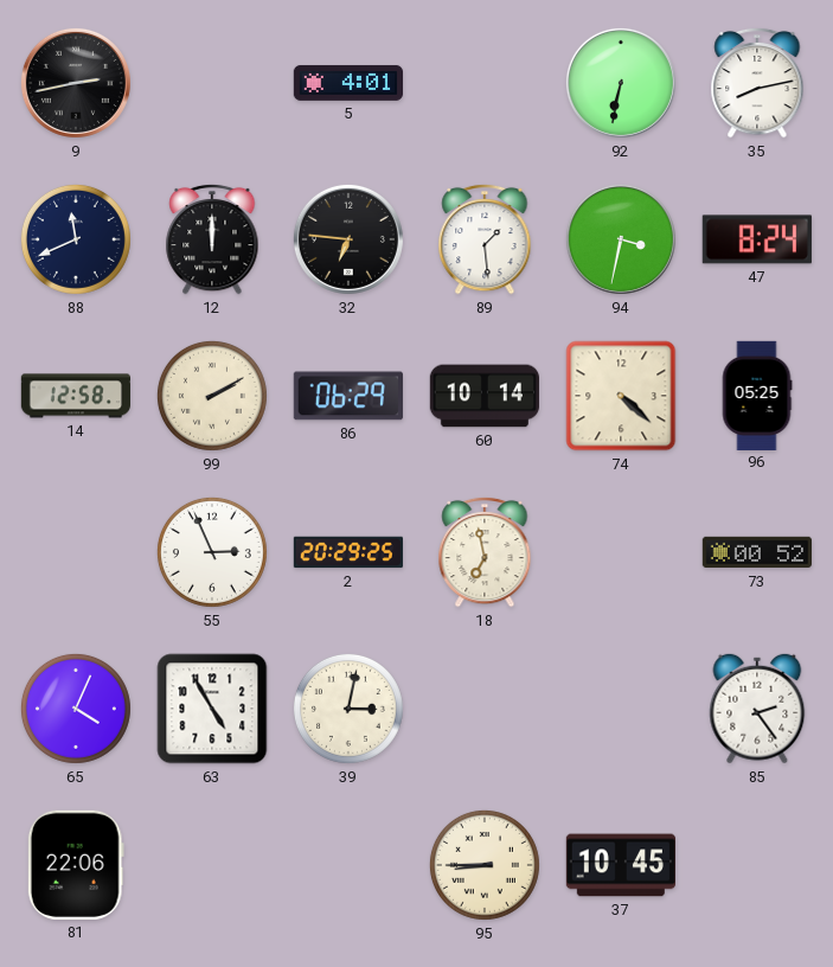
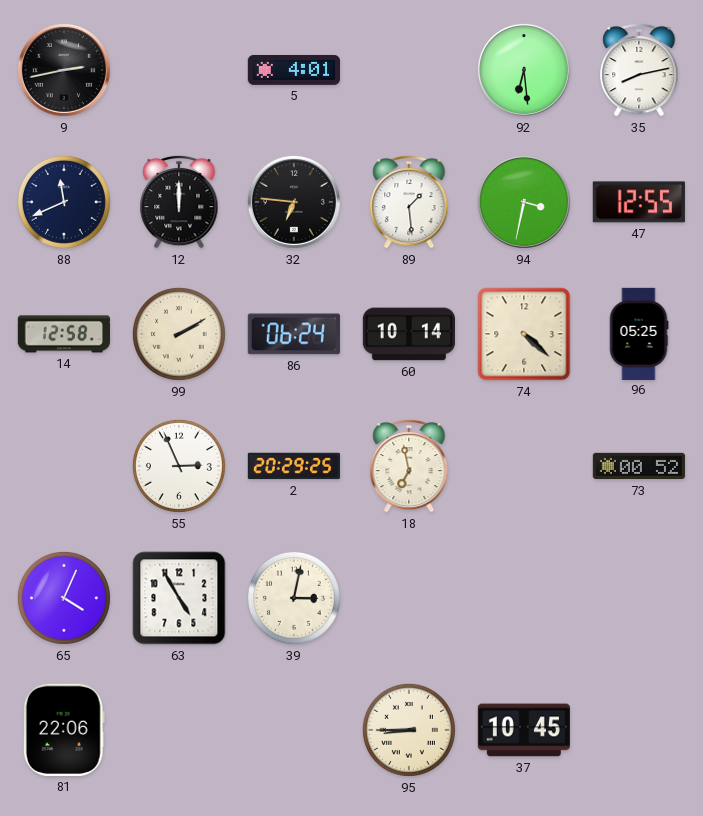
92: 6:32 -> 6:29 (524, 70)
47: 8:24 -> 12:55 (639, 202)
86: 06:29 -> 06:24 (294, 334)
85: 2:24 -> none (757, 709)
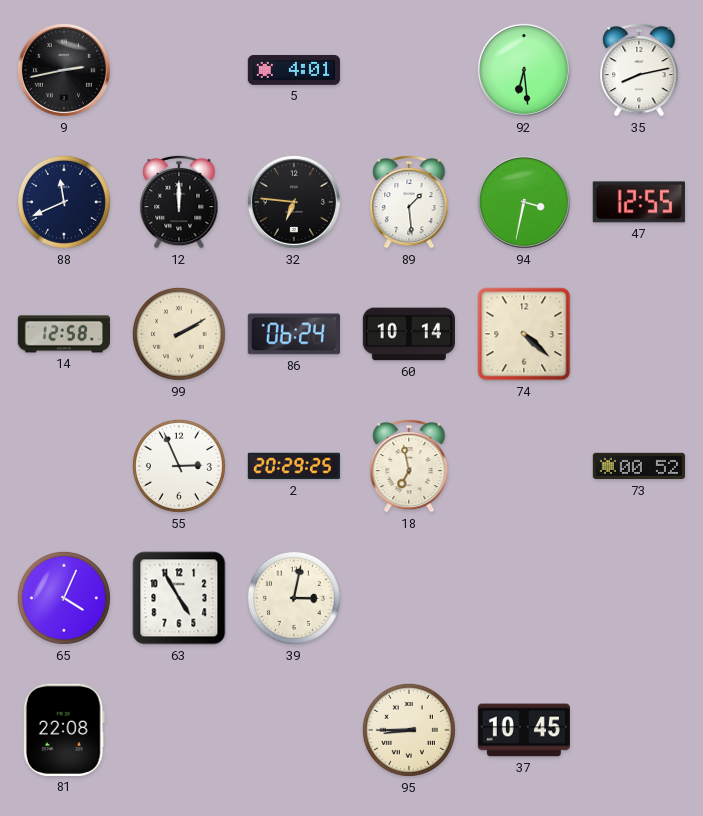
96: 05:25 -> none (639, 333)
81: 22:06 -> 22:08 (64, 730)
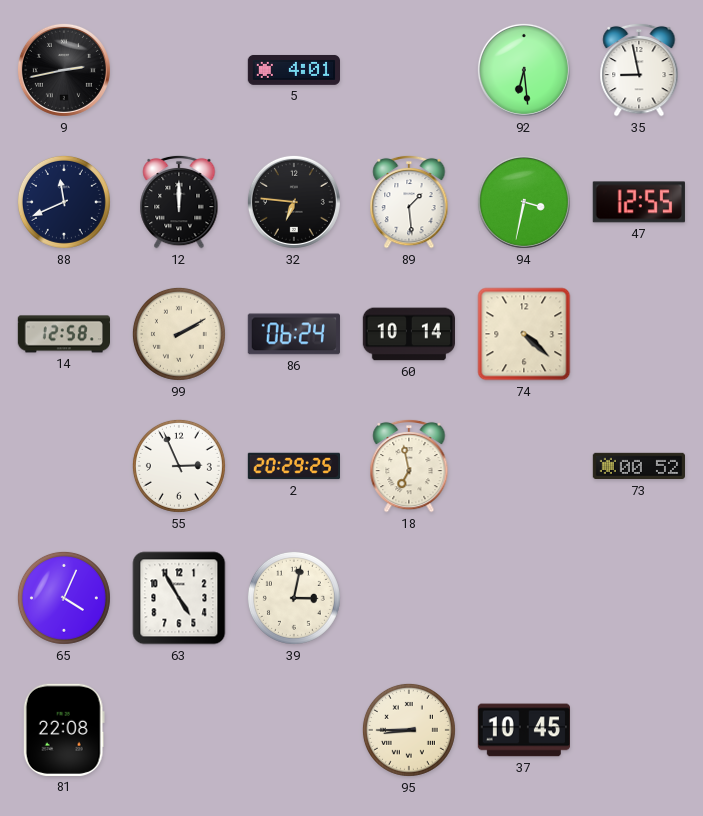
35: 8:13 -> 8:58 (639, 70)
